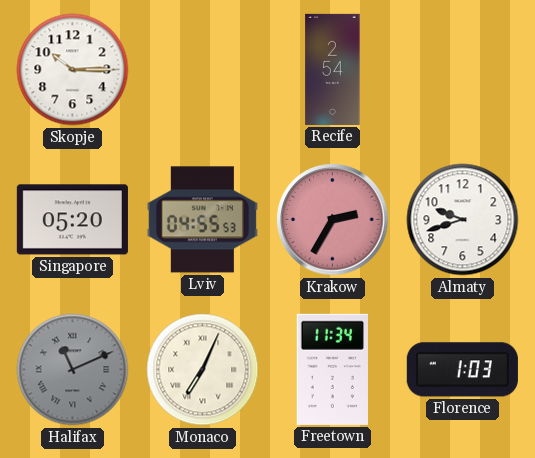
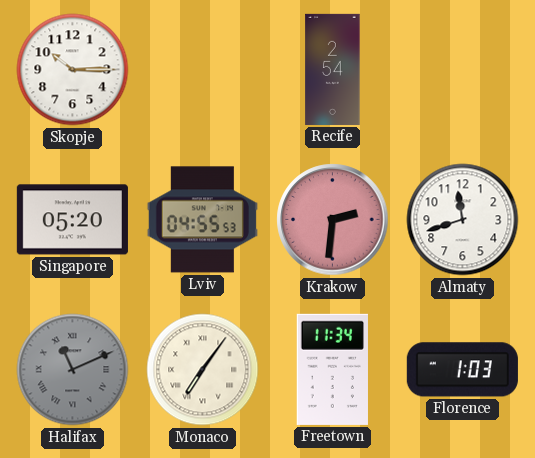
Krakow: 2:35 -> 2:31 (333, 220)
Almaty: 9:42 -> 11:42 (463, 220)
Monaco: 7:04 -> 7:06 (203, 370)
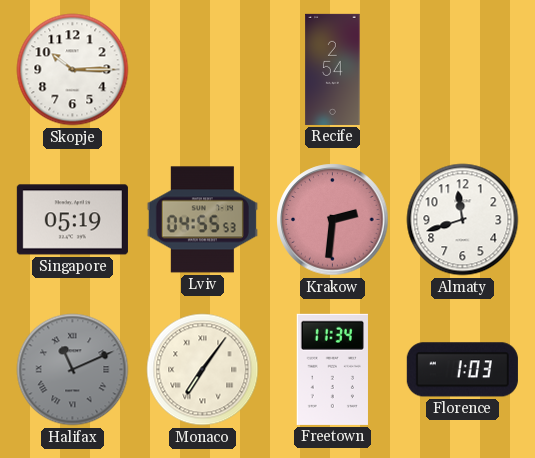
Singapore: 05:20 -> 05:19 (72, 220)
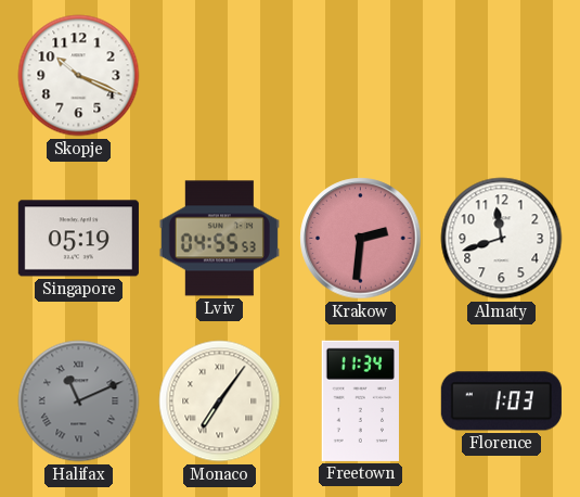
Skopje: 10:15 -> 10:19 (79, 76)
Recife: 2:54 -> none (333, 69)
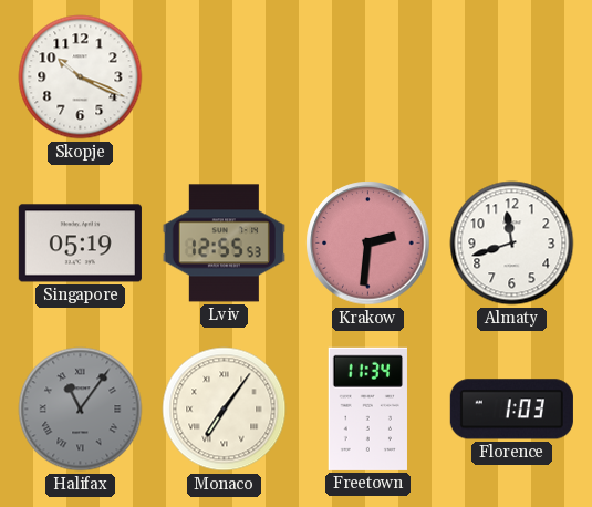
Lviv: 04:55 -> 12:55 (224, 244)
Halifax: 11:11 -> 11:06 (81, 410)
